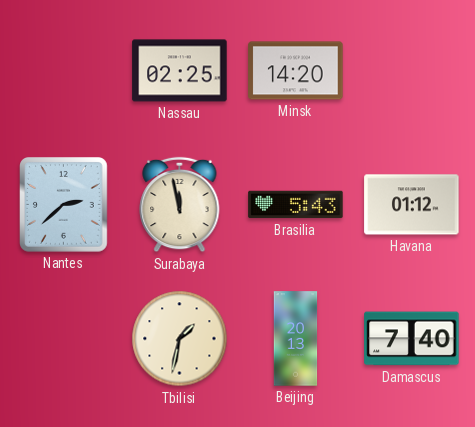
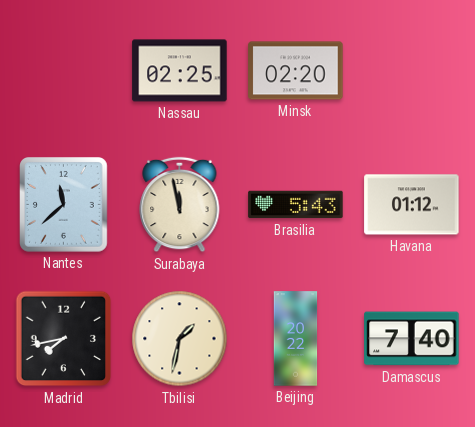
Minsk: 14:20 -> 02:20 (296, 71)
Nantes: 2:38 -> 11:38 (64, 205)
Madrid: none -> 7:43 (64, 339)
Beijing: 20:13 -> 20:22 (296, 339)
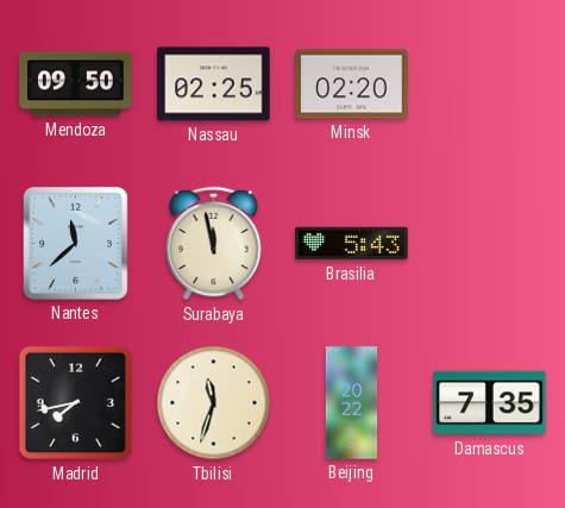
Mendoza: none -> 09:50 (76, 84)
Havana: 01:12 -> none (412, 205)
Tbilisi: 1:32 -> 11:33 (214, 403)
Damascus: 7:40 -> 7:35 (490, 403)
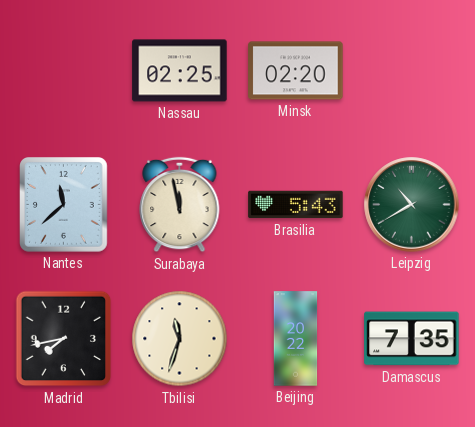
Mendoza: 09:50 -> none (76, 84)
Leipzig: none -> 10:40 (412, 205)
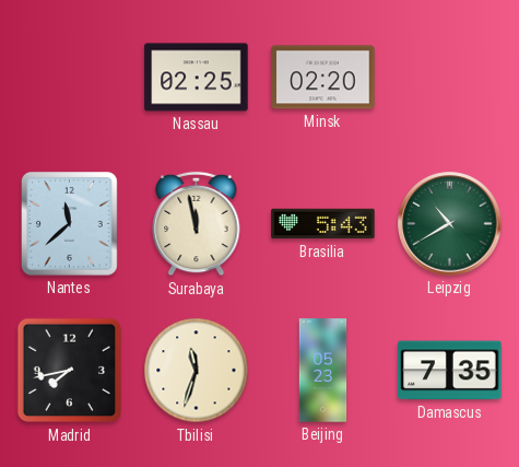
Beijing: 20:22 -> 05:23 (323, 371)
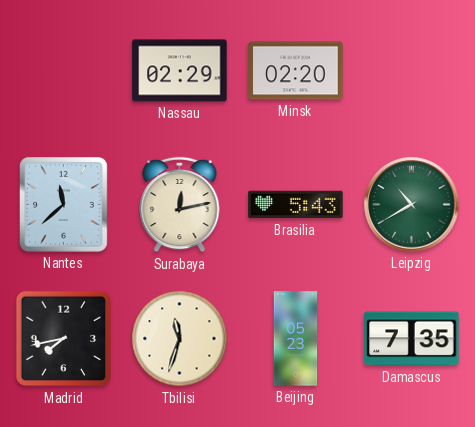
Nassau: 02:25 -> 02:29 (180, 71)
Surabaya: 11:58 -> 12:13 (180, 205)
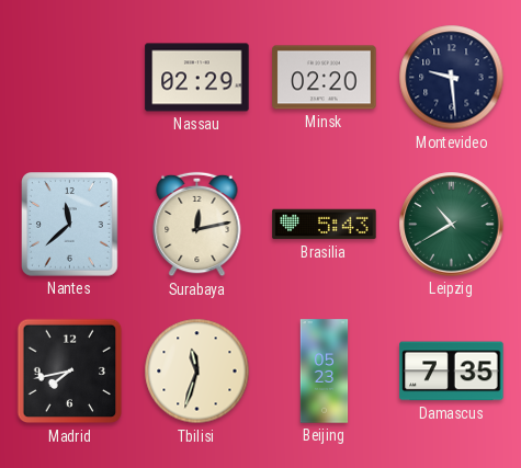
Montevideo: none -> 9:29 (452, 78)
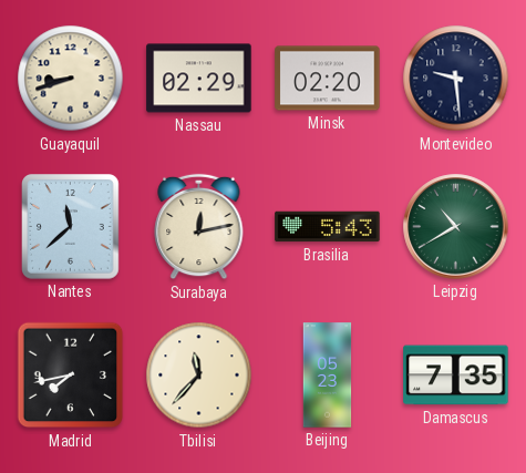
Guayaquil: none -> 8:42 (71, 79)
Tbilisi: 11:33 -> 11:37 (199, 376)
